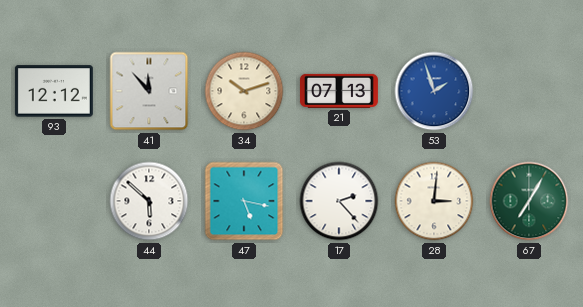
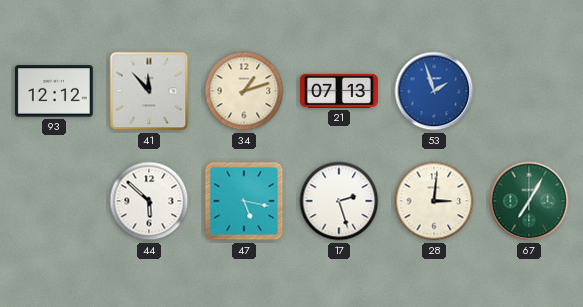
34: 10:12 -> 1:12 (244, 91)
17: 2:23 -> 2:27 (339, 201)
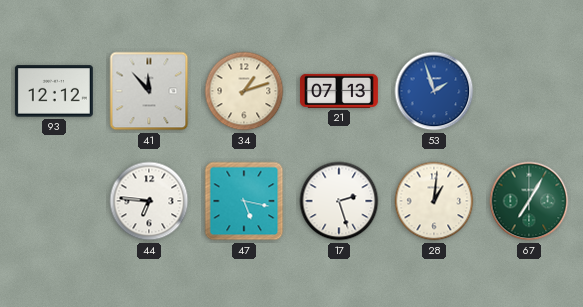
44: 5:52 -> 6:46 (149, 201)
28: 3:01 -> 1:01 (434, 201)
